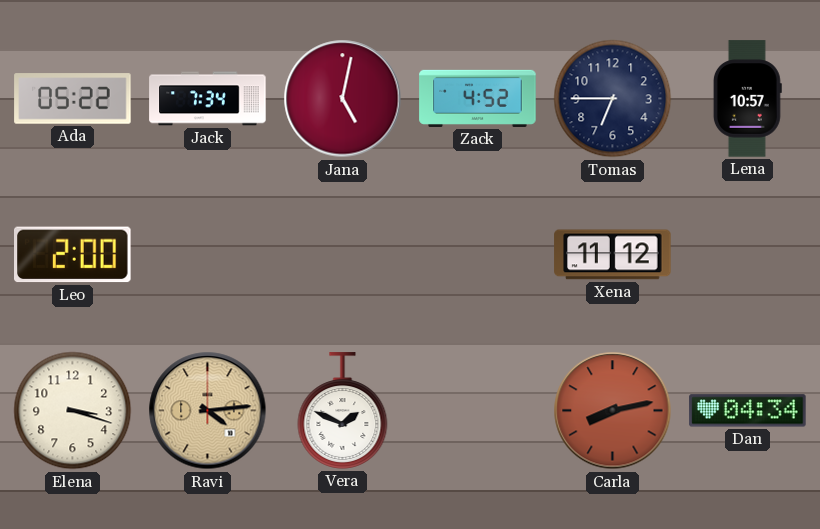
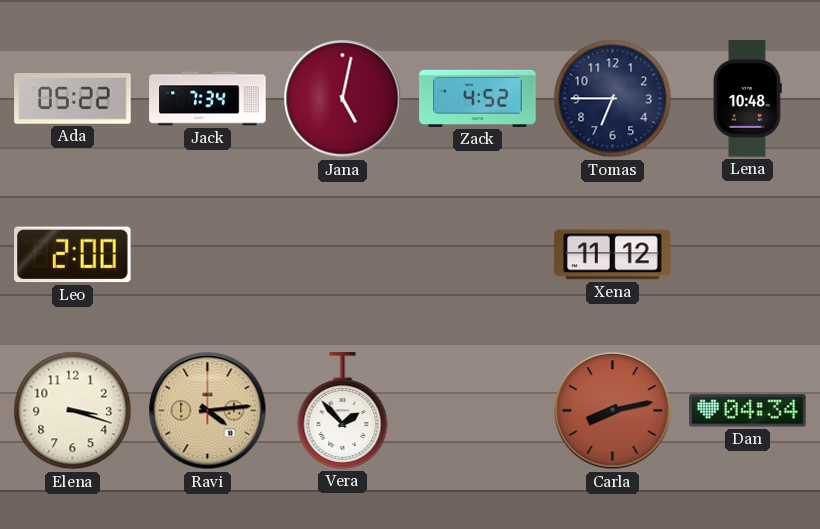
Lena: 10:57 -> 10:48 (747, 99)
Vera: 1:49 -> 1:53 (343, 411)
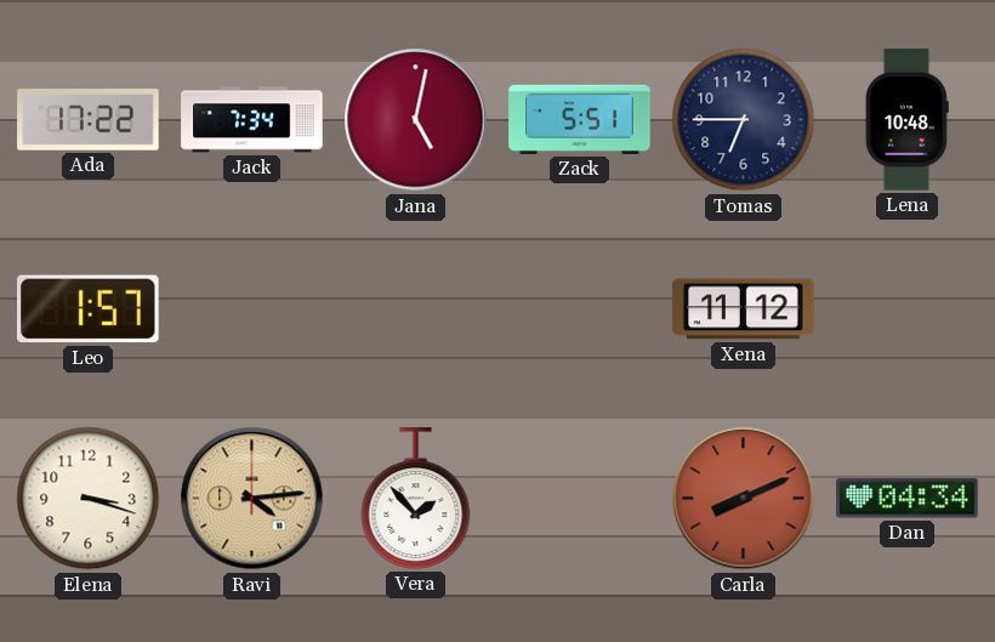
Ada: 05:22 -> 17:22 (89, 120)
Zack: 4:52 -> 5:51 (580, 119)
Leo: 2:00 -> 1:57 (89, 309)
Carla: 8:13 -> 8:11 (744, 499)
